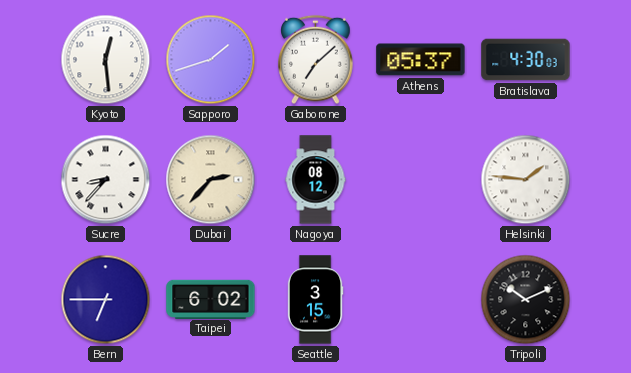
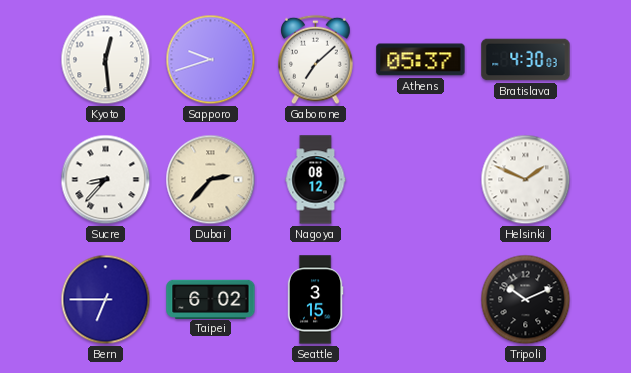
Sapporo: 1:42 -> 9:42 (211, 60)
Helsinki: 1:46 -> 1:49 (526, 180)
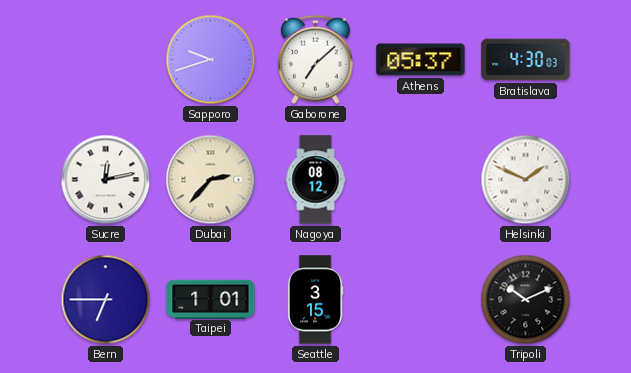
Kyoto: 12:29 -> none (106, 60)
Sucre: 8:37 -> 12:13 (106, 180)
Taipei: 6:02 -> 1:01 (211, 299)
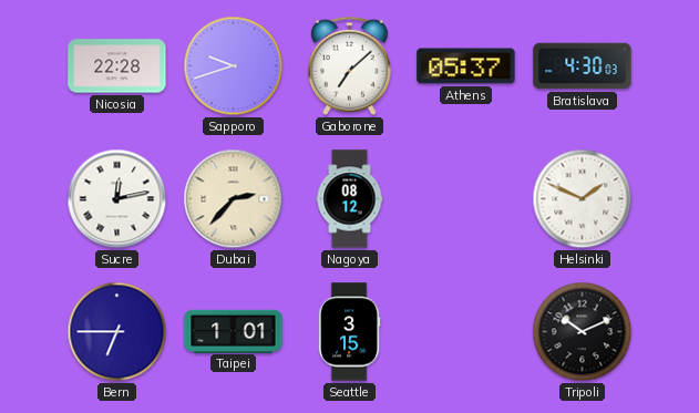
Nicosia: none -> 22:28 (117, 66)
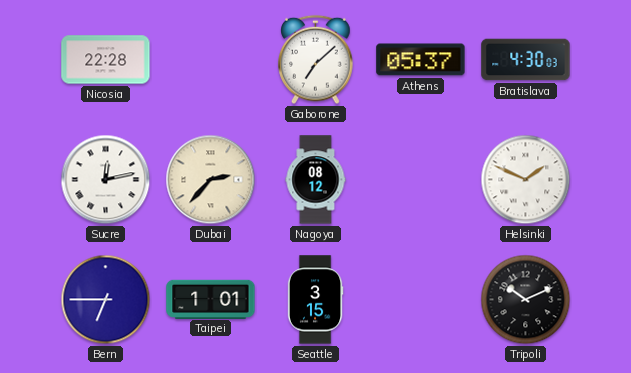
Sapporo: 9:42 -> none (234, 66)
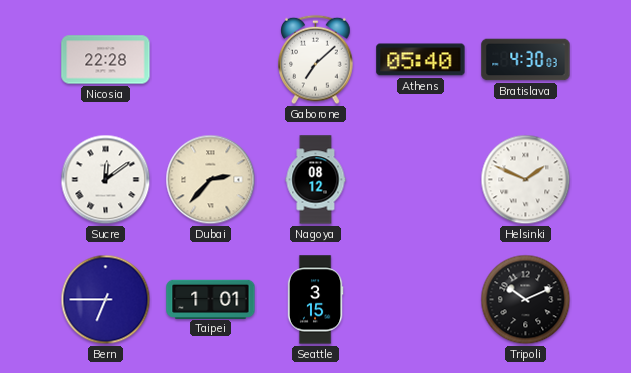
Athens: 05:37 -> 05:40 (421, 60)
Sucre: 12:13 -> 12:09 (106, 180)
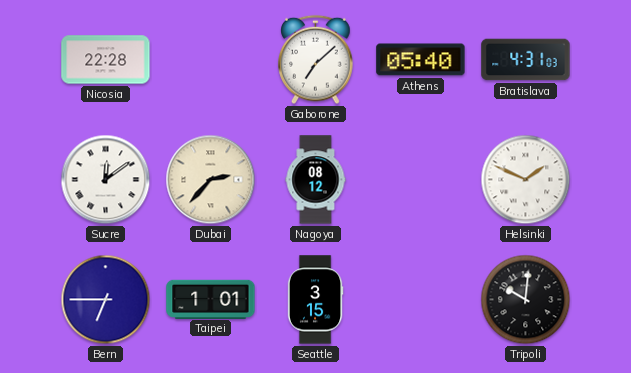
Bratislava: 4:30 -> 4:31 (526, 60)
Tripoli: 10:11 -> 10:01 (526, 300)
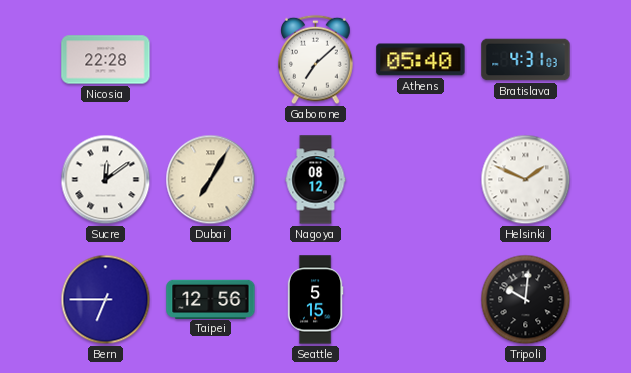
Dubai: 2:37 -> 7:05 (211, 180)
Taipei: 1:01 -> 12:56 (211, 299)
Seattle: 3:15 -> 5:15 (315, 300)
